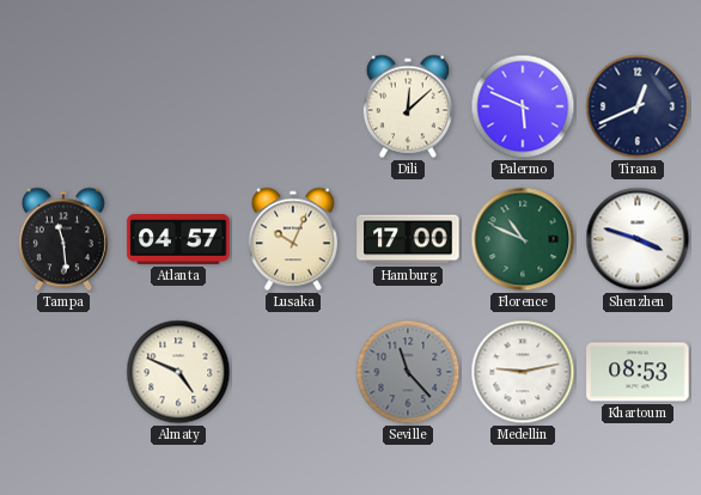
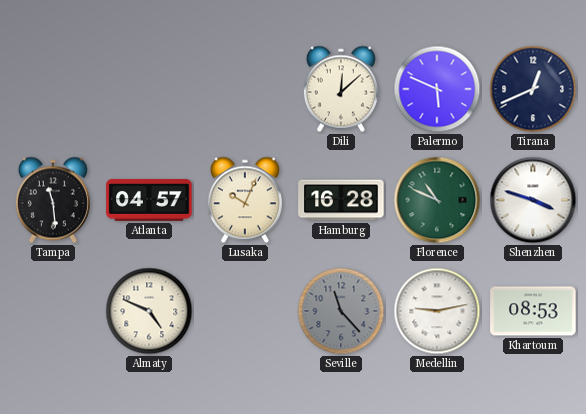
Hamburg: 17:00 -> 16:28 (341, 200)
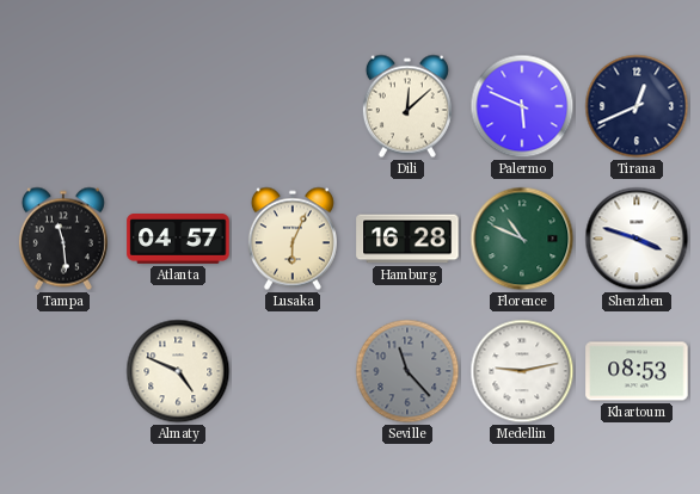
Lusaka: 10:04 -> 6:04 (293, 239)
